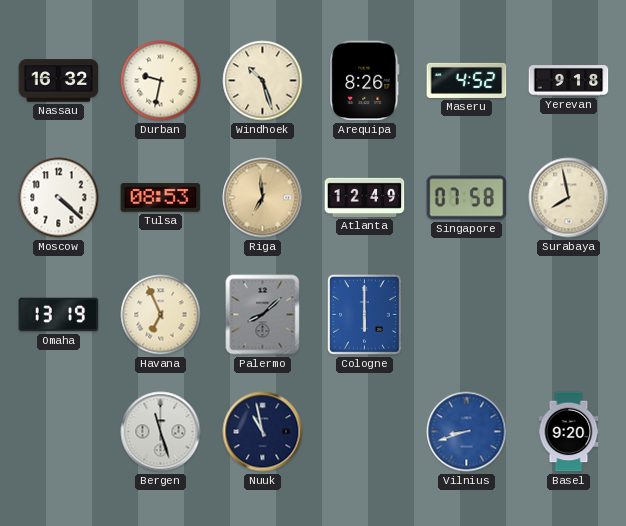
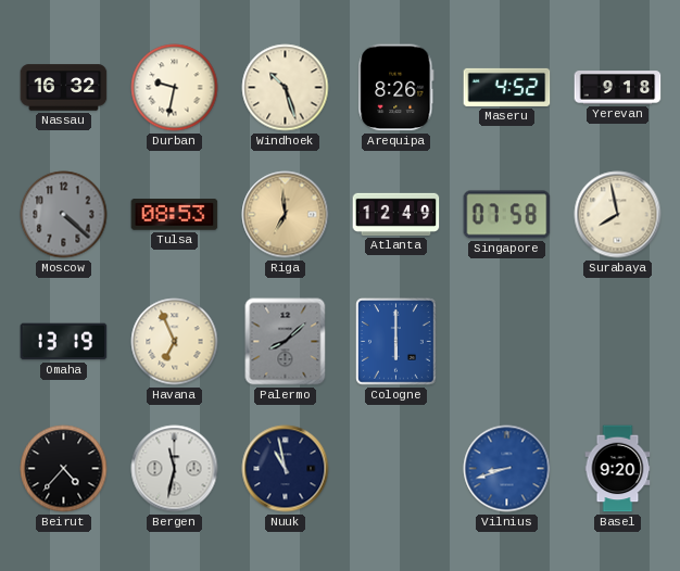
Moscow dial: white -> grey (64, 215)
Beirut: none -> 4:37 (64, 469)
Bergen: 11:27 -> 11:32 (175, 469)
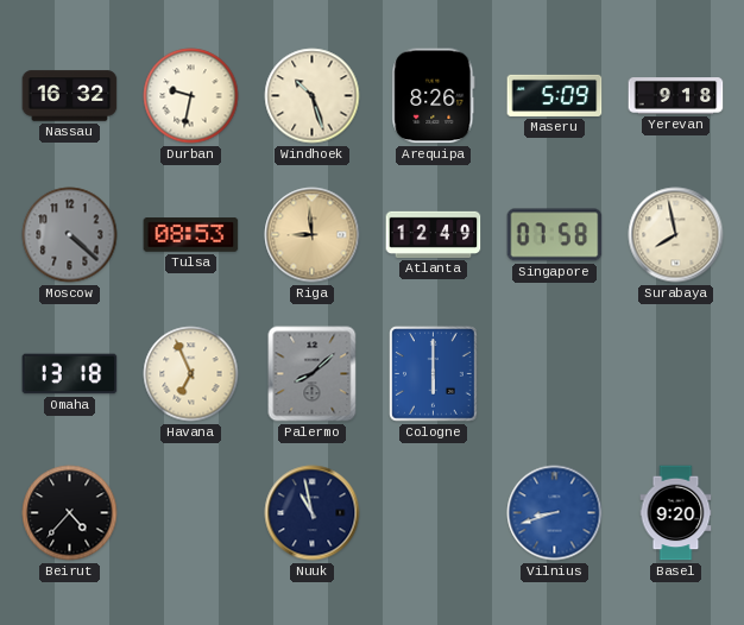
Maseru: 4:52 -> 5:09 (555, 95)
Riga: 6:59 -> 8:59 (313, 235)
Omaha: 13:19 -> 13:18 (70, 374)
Bergen: 11:32 -> none (175, 469)
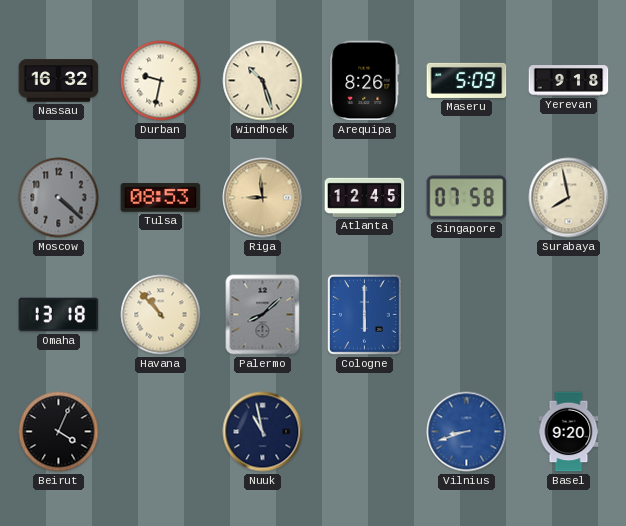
Atlanta: 12:49 -> 12:45 (365, 197)
Havana: 6:56 -> 10:53 (161, 315)
Beirut: 4:37 -> 4:04 (59, 432)
